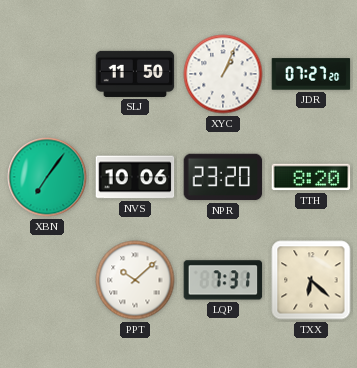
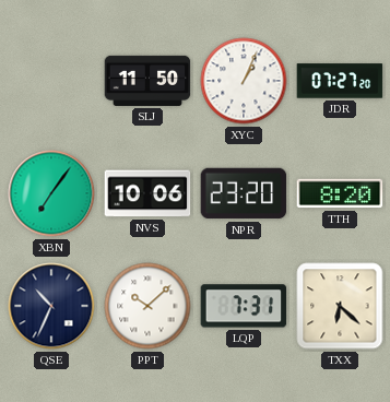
QSE: none -> 10:34 (51, 306)
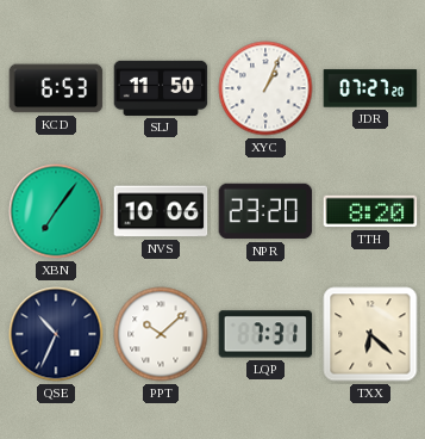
KCD: none -> 6:53 (56, 88)
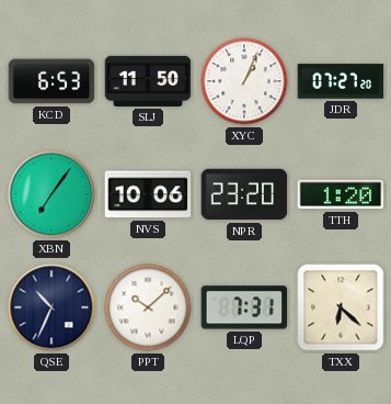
TTH: 8:20 -> 1:20 (341, 194)
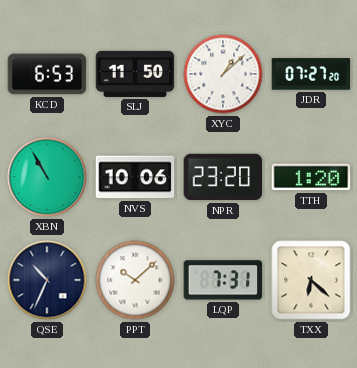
XYC: 1:04 -> 1:08 (223, 74)
XBN: 7:06 -> 10:55 (47, 177)
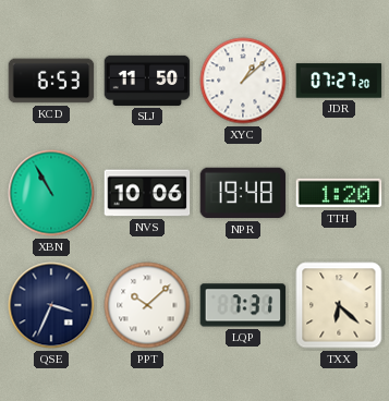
NPR: 23:20 -> 19:48 (243, 193)
QSE: 10:34 -> 3:34 (51, 305)
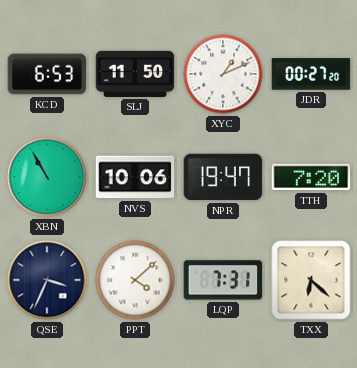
XYC: 1:08 -> 1:11 (223, 74)
JDR: 07:27 -> 00:27 (311, 74)
NPR: 19:48 -> 19:47 (223, 177)
TTH: 1:20 -> 7:20 (311, 177)
PPT: 10:08 -> 4:08 (135, 280)
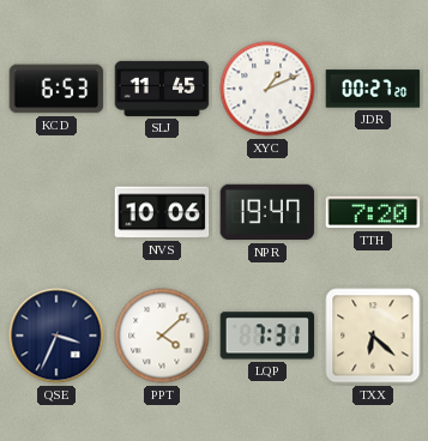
SLJ: 11:50 -> 11:45 (162, 89)
XBN: 10:55 -> none (47, 177)
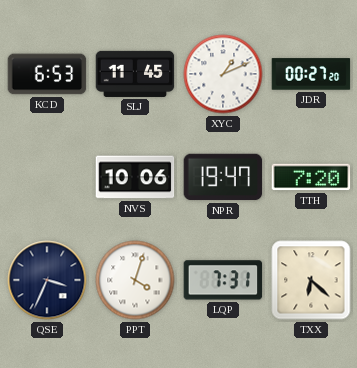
PPT: 4:08 -> 4:03 (135, 280)
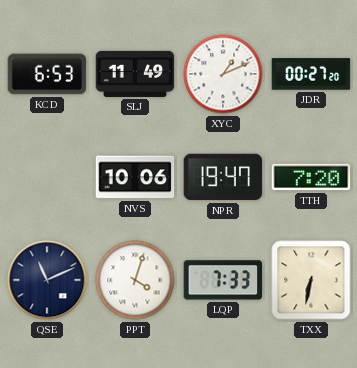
SLJ: 11:45 -> 11:49 (135, 74)
QSE: 3:34 -> 11:11 (47, 280)
LQP: 7:31 -> 7:33 (223, 280)
TXX: 6:22 -> 6:32 (311, 280)
